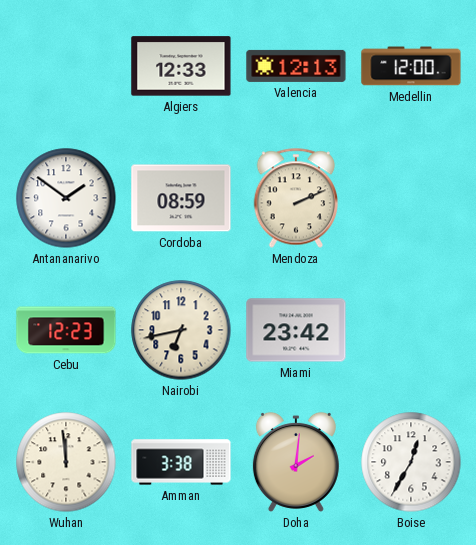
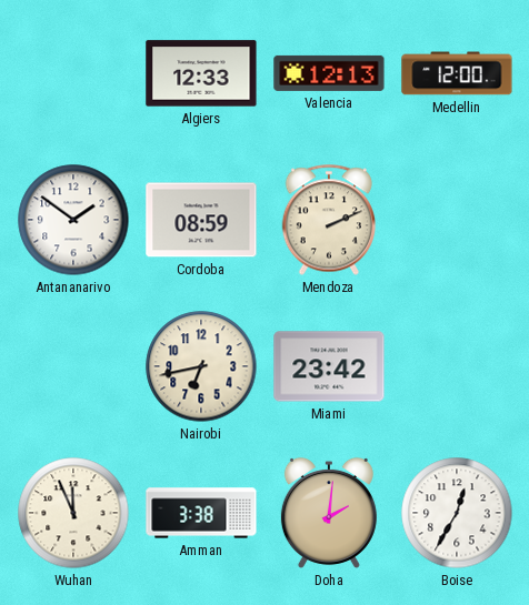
Cebu: 12:23 -> none (66, 330)
Wuhan: 11:59 -> 11:56 (73, 513)
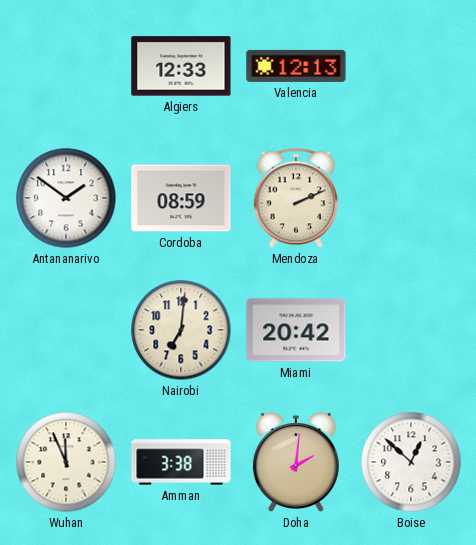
Medellin: 12:00 -> none (457, 73)
Nairobi: 6:43 -> 7:01 (181, 330)
Miami: 23:42 -> 20:42 (296, 330)
Boise: 12:35 -> 12:52 (411, 462)
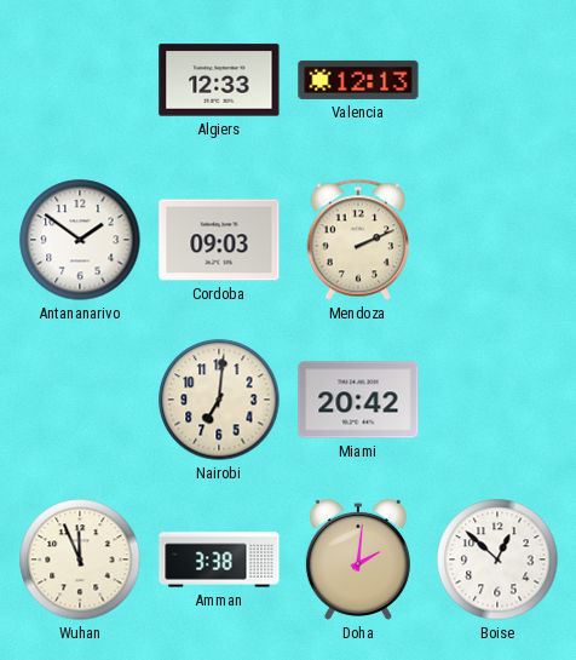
Cordoba: 08:59 -> 09:03 (219, 240)
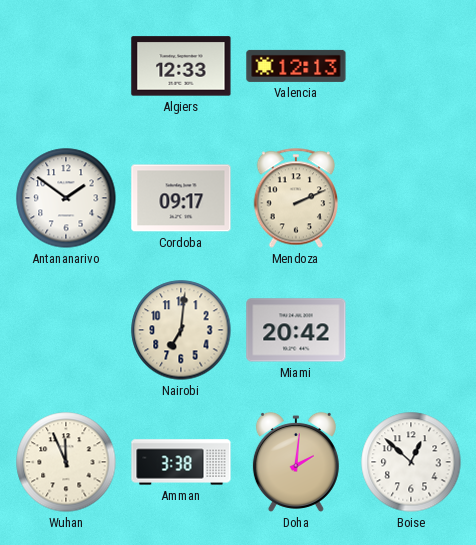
Cordoba: 09:03 -> 09:17 (181, 198)
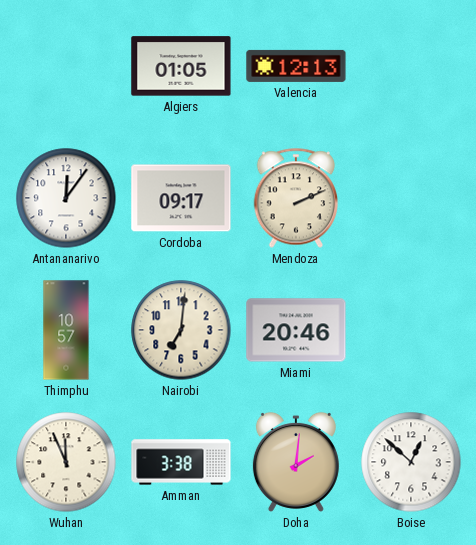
Algiers: 12:33 -> 01:05 (181, 66)
Antananarivo: 1:51 -> 12:06 (66, 198)
Thimphu: none -> 10:57 (66, 330)
Miami: 20:42 -> 20:46 (296, 330)
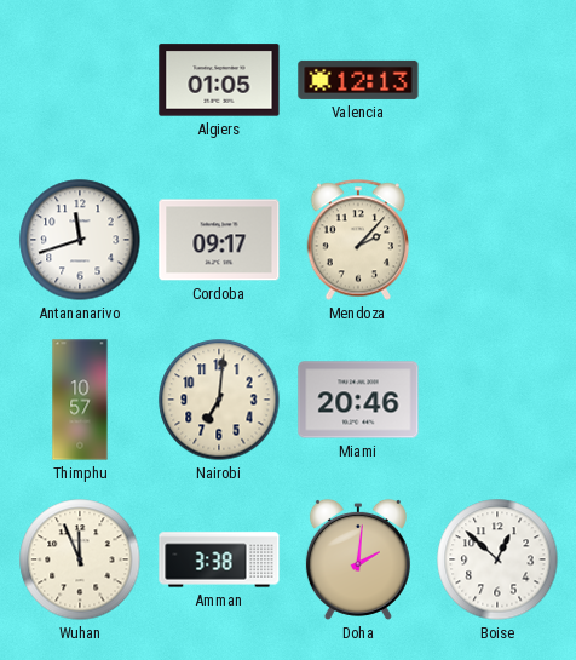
Antananarivo: 12:06 -> 11:42 (80, 240)
Mendoza: 2:11 -> 2:07 (358, 240)
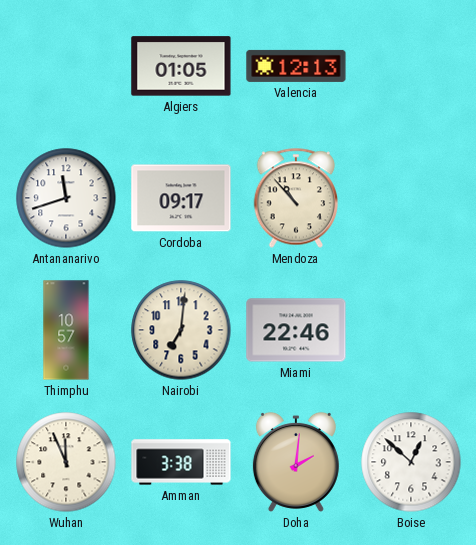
Mendoza: 2:07 -> 10:53 (296, 198)
Miami: 20:46 -> 22:46 (296, 330)
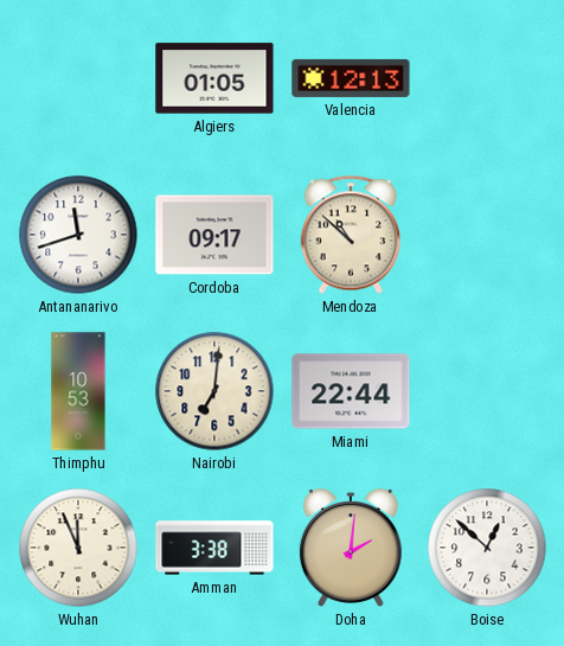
Mendoza: 10:53 -> 10:52 (351, 235)
Thimphu: 10:57 -> 10:53 (78, 391)
Miami: 22:46 -> 22:44 (351, 391)
